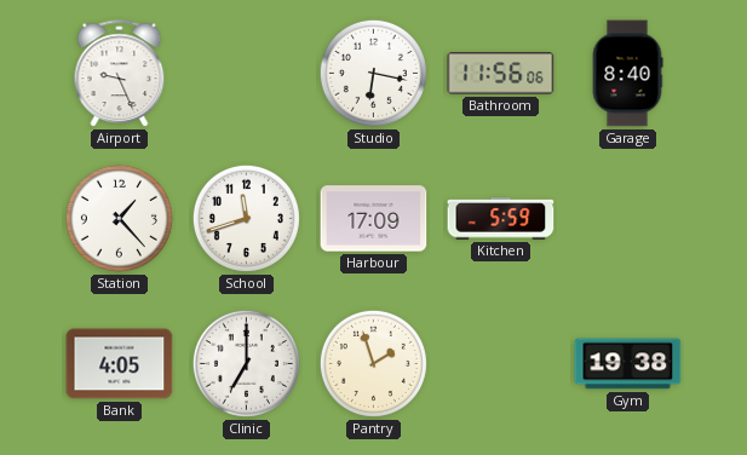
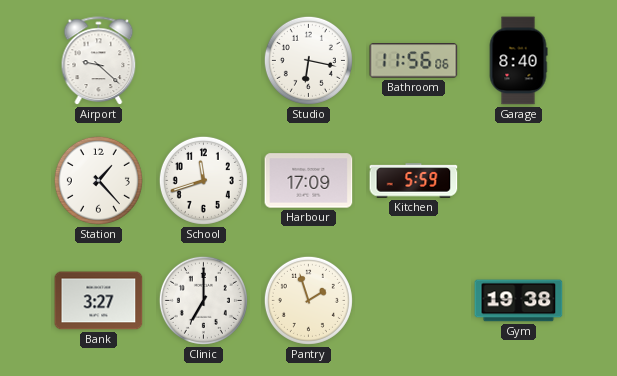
Airport: 9:26 -> 9:22 (99, 61)
Bank: 4:05 -> 3:27 (99, 301)
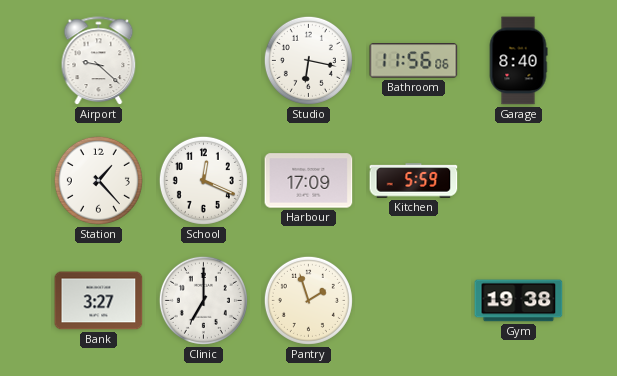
School: 11:42 -> 12:19 (203, 180)
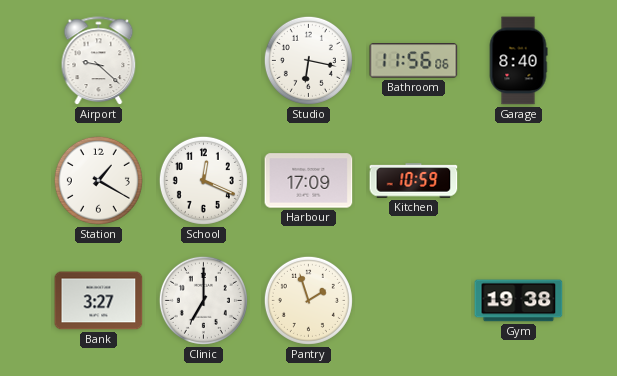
Station: 1:23 -> 1:20 (98, 180)
Kitchen: 5:59 -> 10:59 (414, 181)
